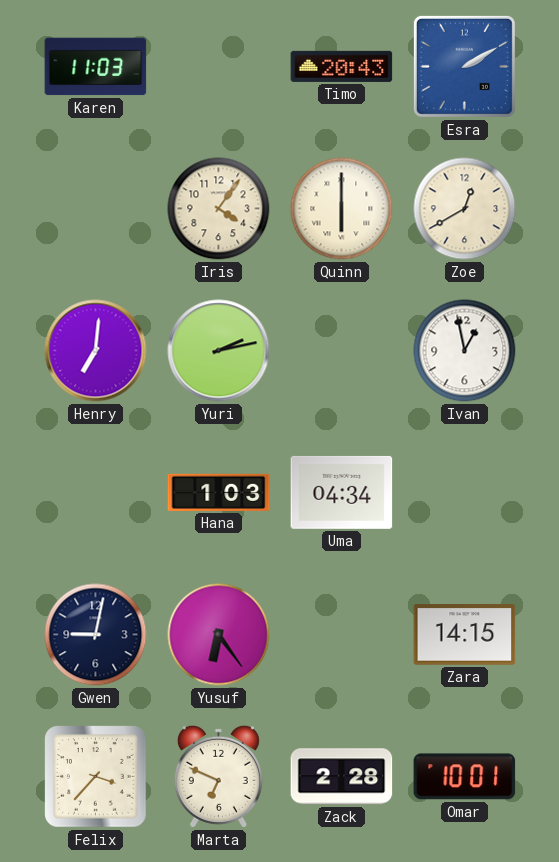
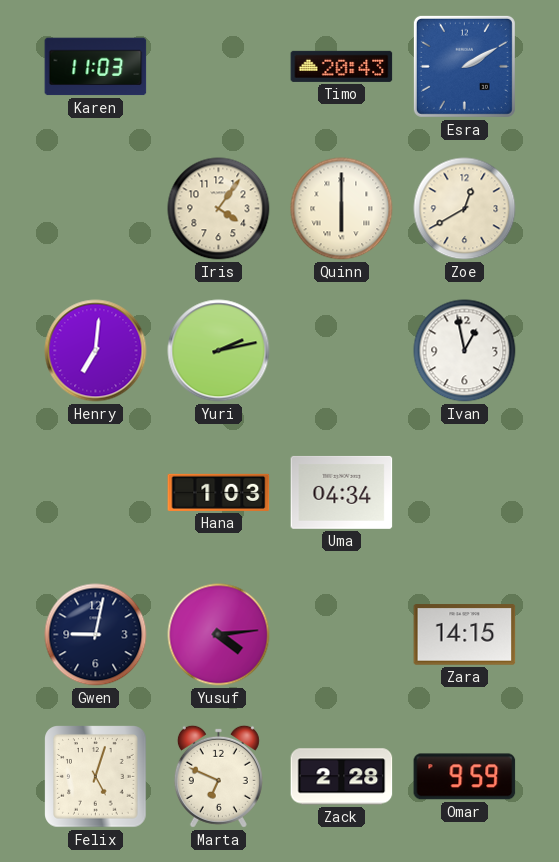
Yusuf: 6:24 -> 4:14 (219, 635)
Felix: 3:37 -> 5:03 (96, 777)
Omar: 10:01 -> 9:59 (465, 777)
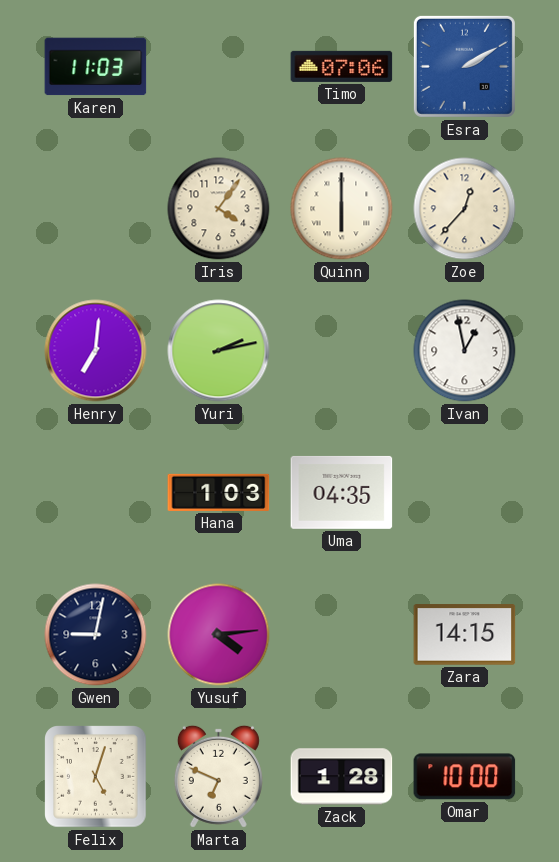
Timo: 20:43 -> 07:06 (342, 66)
Zoe: 12:40 -> 12:37 (465, 209)
Uma: 04:34 -> 04:35 (342, 492)
Zack: 2:28 -> 1:28 (342, 777)
Omar: 9:59 -> 10:00 (465, 777)
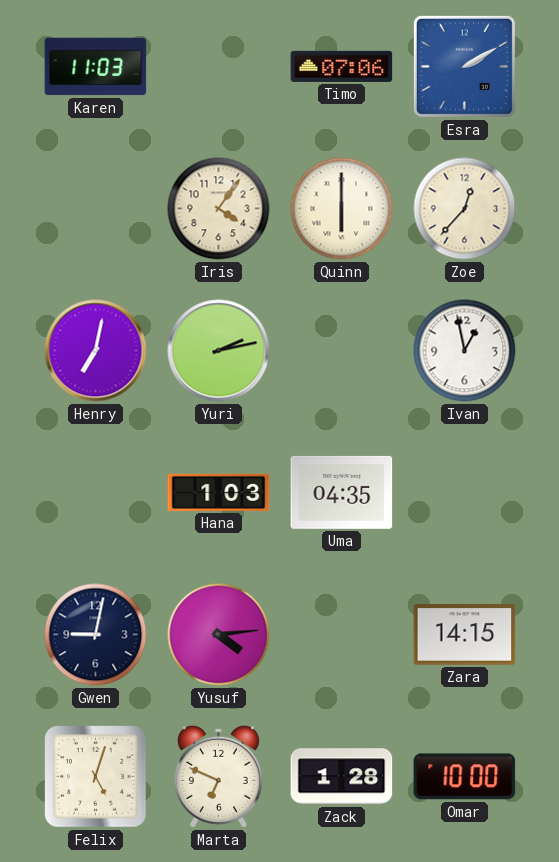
Henry: 7:01 -> 7:02 (96, 351)
